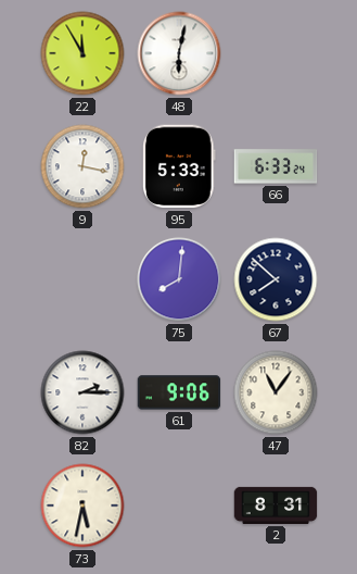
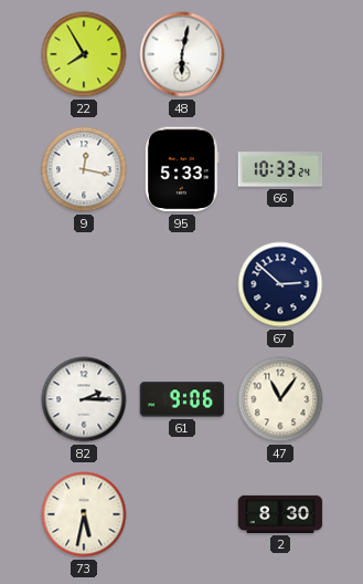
22: 11:55 -> 7:55 (84, 54)
66: 6:33 -> 10:33 (280, 169)
75: 8:01 -> none (179, 279)
67: 7:52 -> 2:52 (280, 284)
2: 8:31 -> 8:30 (280, 514)
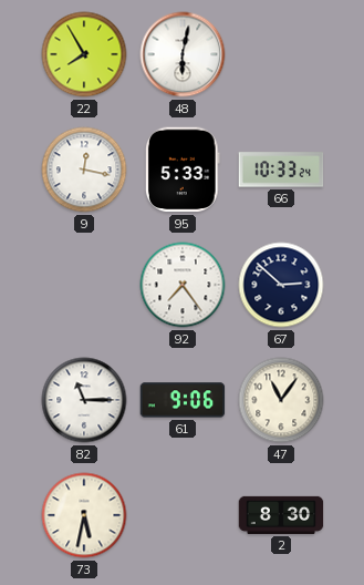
92: none -> 7:24 (183, 285)
82: 2:15 -> 11:15 (84, 400)
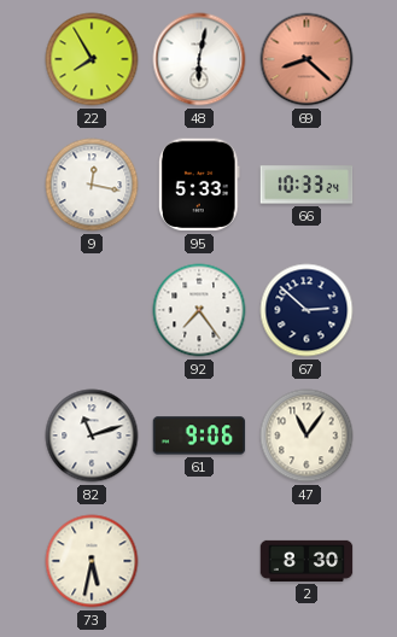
69: none -> 8:22 (306, 59)
82: 11:15 -> 11:12 (92, 436)
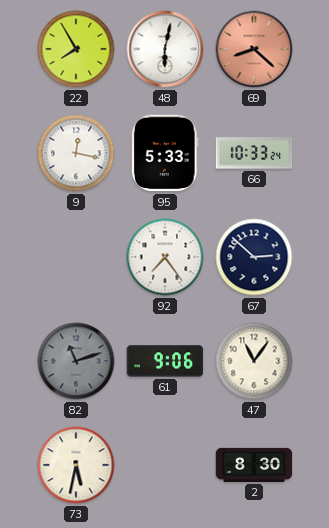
82 dial: white -> grey (76, 361)
